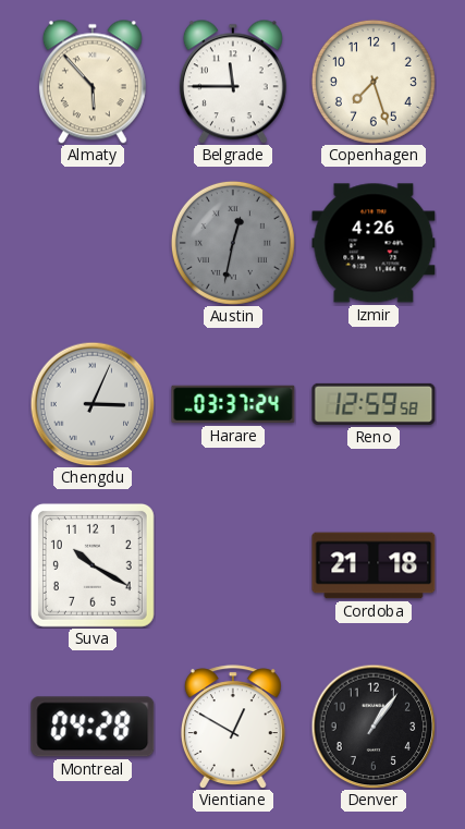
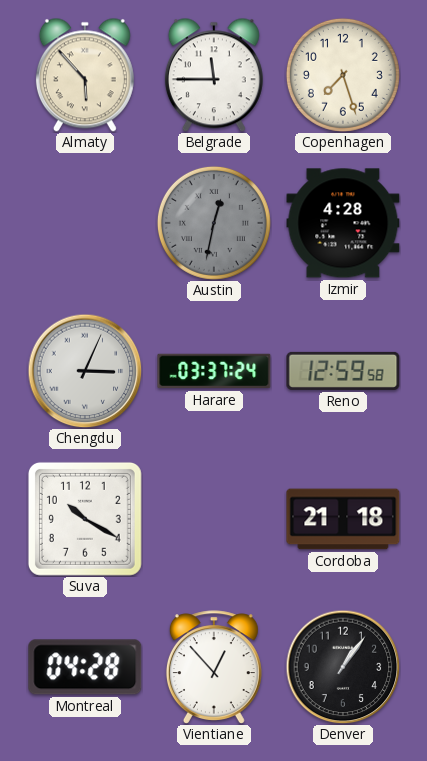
Izmir: 4:26 -> 4:28 (343, 223)
Vientiane: 12:50 -> 12:53 (214, 667)
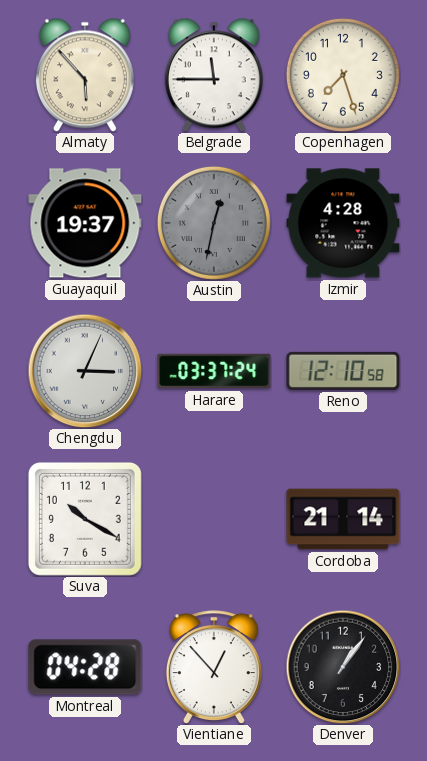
Guayaquil: none -> 19:37 (85, 223)
Reno: 12:59 -> 12:10 (343, 371)
Cordoba: 21:18 -> 21:14 (343, 519)
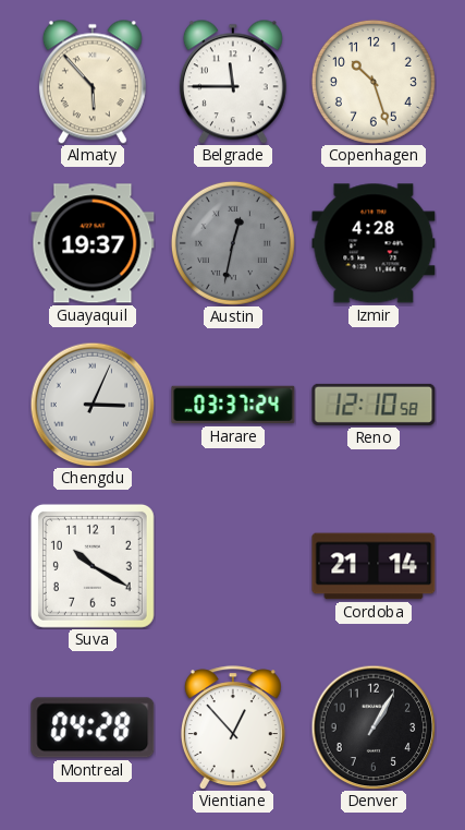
Copenhagen: 7:27 -> 10:27 (374, 82)
Denver: 1:06 -> 1:05 (374, 727)
